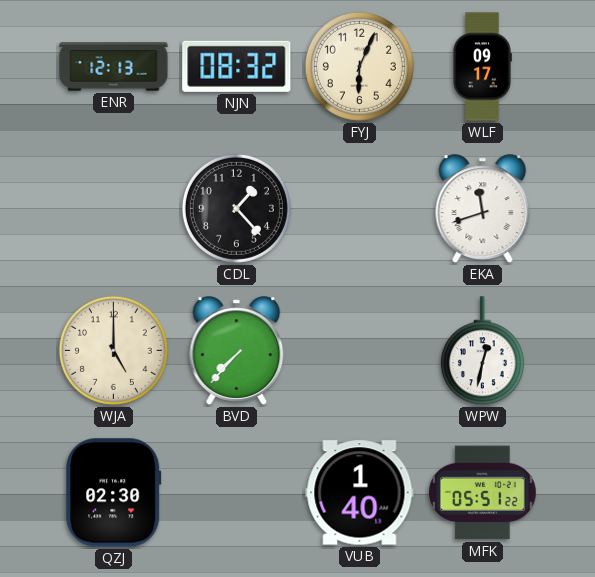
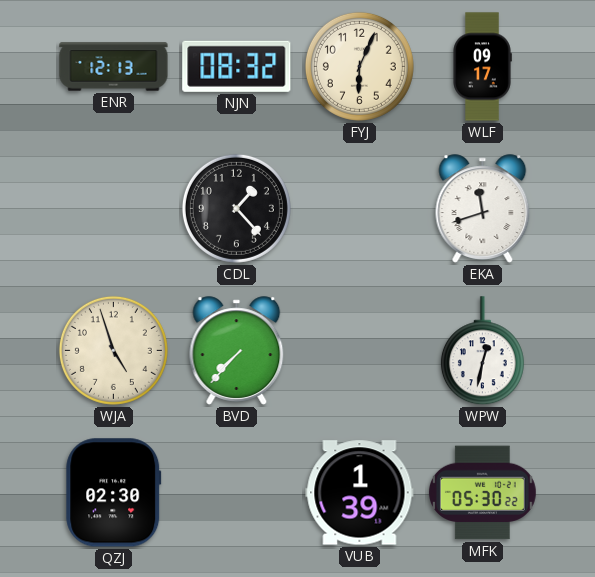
WJA: 5:00 -> 4:57 (113, 350)
VUB: 1:40 -> 1:39 (360, 493)
MFK: 05:51 -> 05:30 (482, 493)
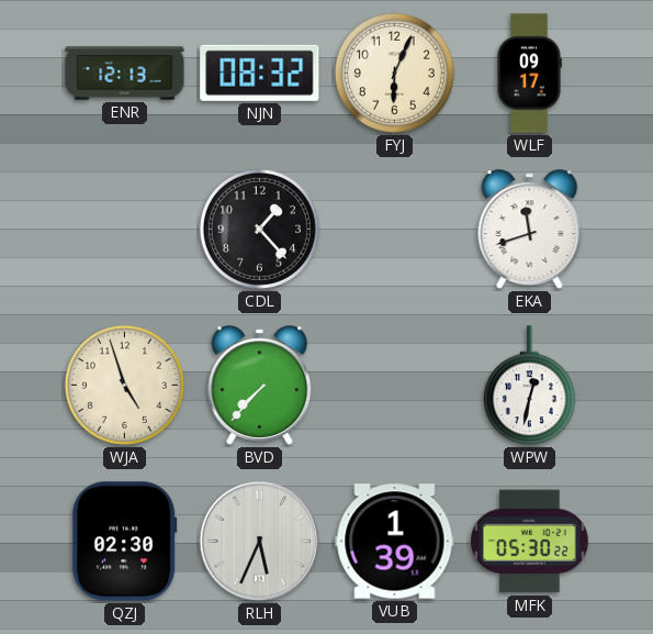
RLH: none -> 5:34 (260, 542)
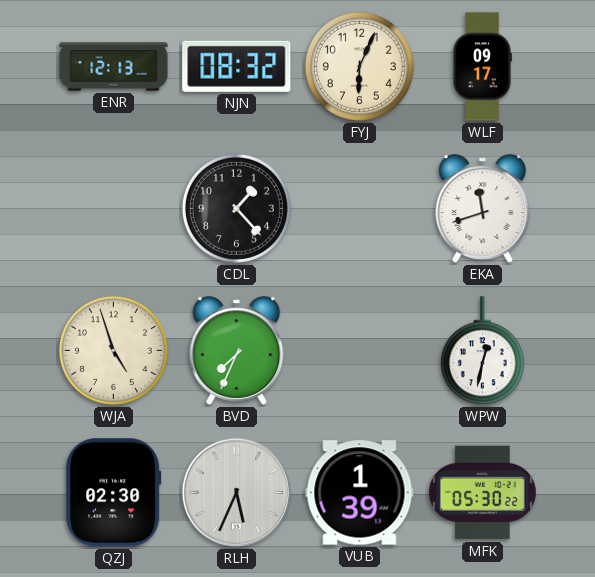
BVD: 7:37 -> 7:34 (237, 351)
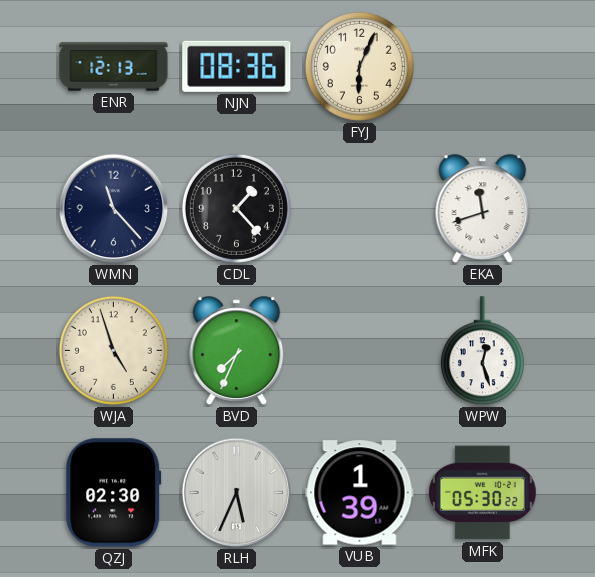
NJN: 08:32 -> 08:36 (237, 66)
WLF: 09:17 -> none (482, 67)
WMN: none -> 11:23 (114, 209)
WPW: 12:32 -> 12:27 (482, 351)
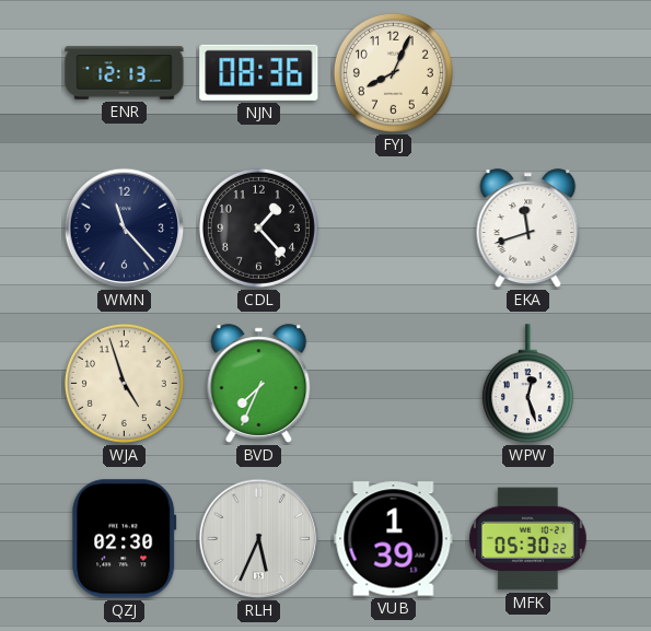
FYJ: 6:04 -> 8:04 (393, 72)
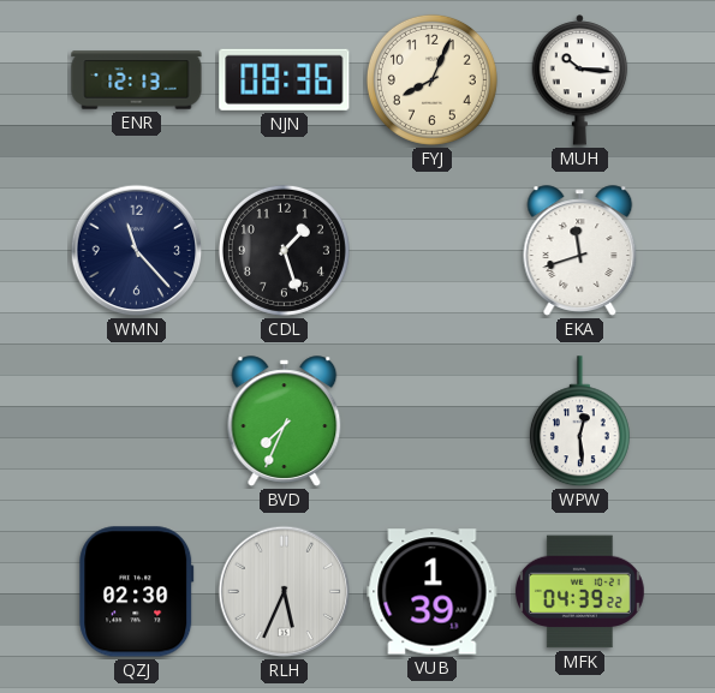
MUH: none -> 10:16 (580, 80)
CDL: 1:23 -> 1:27 (284, 250)
WJA: 4:57 -> none (124, 383)
WPW: 12:27 -> 12:29 (579, 422)
MFK: 05:30 -> 04:39 (579, 592)
